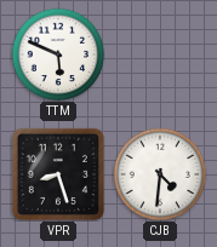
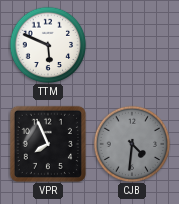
VPR: 8:27 -> 7:56 (48, 144)
CJB dial: white -> grey (132, 144)
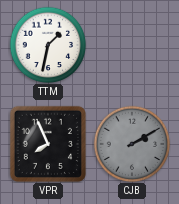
TTM: 5:49 -> 1:32 (48, 45)
CJB: 4:31 -> 2:10 (132, 144)
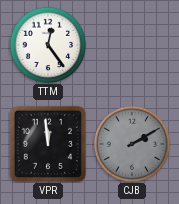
TTM: 1:32 -> 12:24 (48, 45)
VPR: 7:56 -> 11:59 (48, 144)
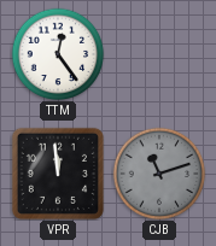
CJB: 2:10 -> 11:12 (159, 174)
